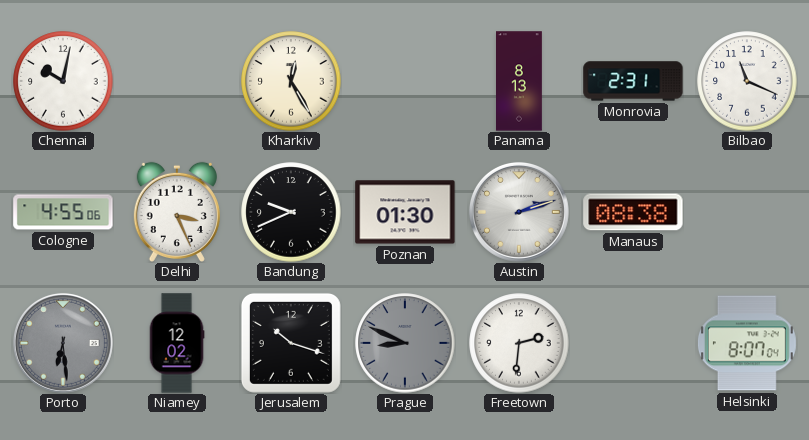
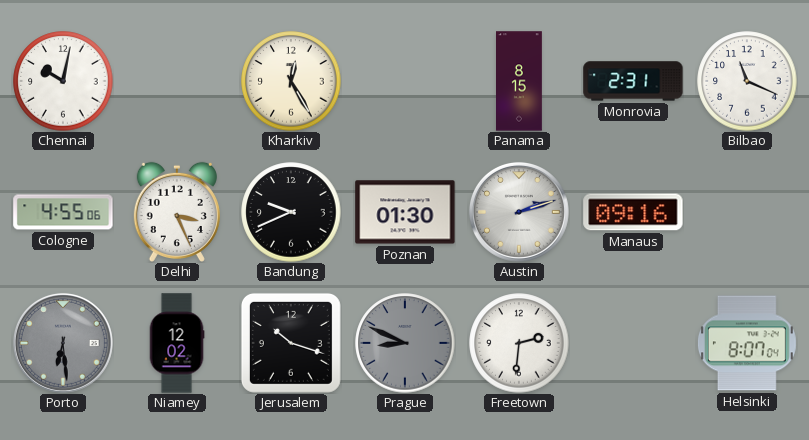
Panama: 8:13 -> 8:15 (520, 81)
Manaus: 08:38 -> 09:16 (633, 212)
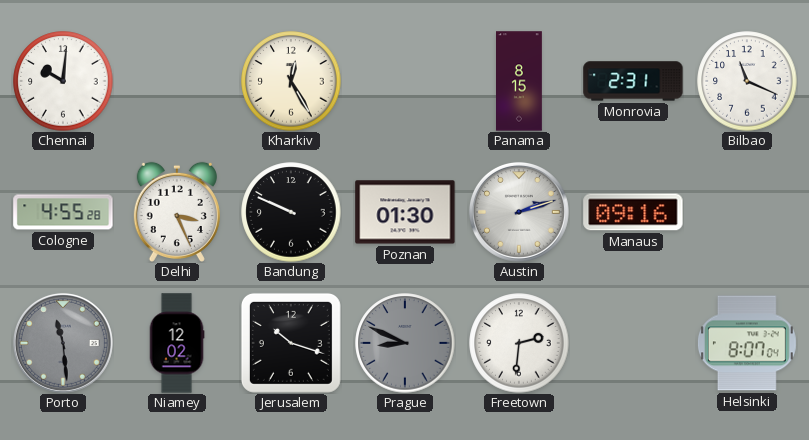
Chennai: 10:02 -> 10:01 (63, 81)
Cologne: 4:55:06 -> 4:55:28 (63, 212)
Bandung: 9:41 -> 9:49 (291, 212)
Porto: 6:29 -> 11:29 (63, 343)
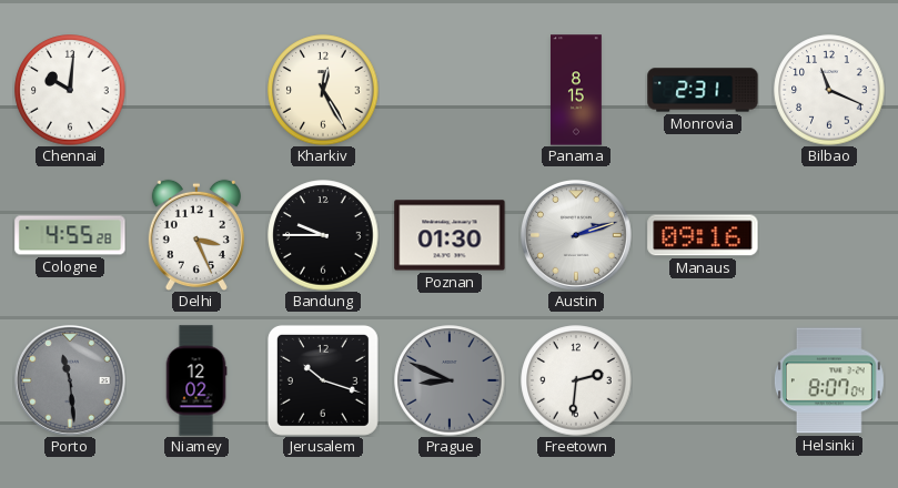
Bandung: 9:49 -> 9:45 (323, 235)
